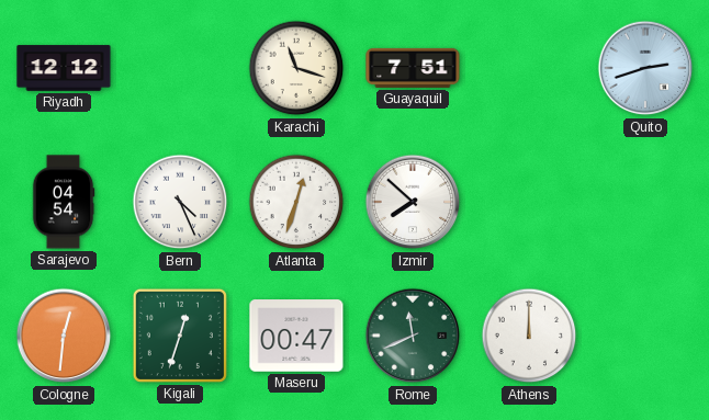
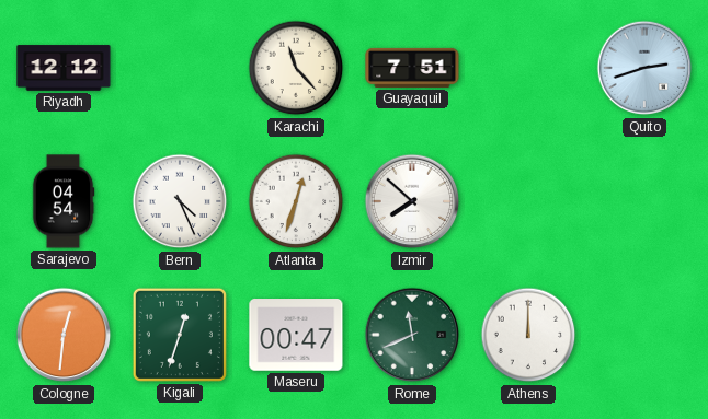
Karachi: 11:18 -> 11:23 (296, 68)
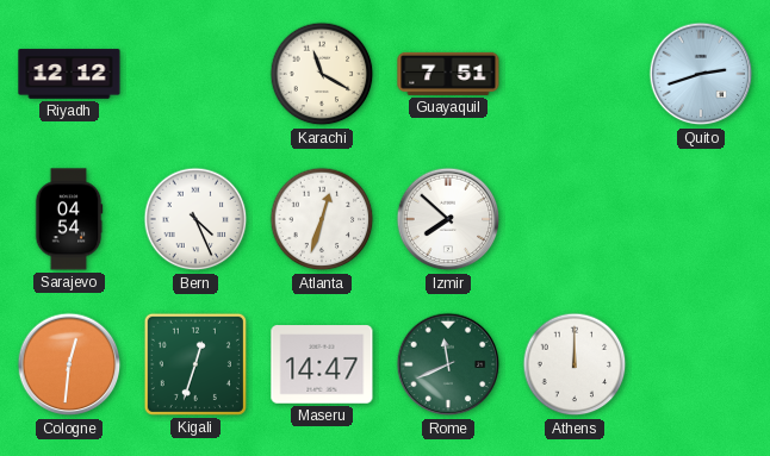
Karachi: 11:23 -> 11:20 (322, 74)
Maseru: 00:47 -> 14:47 (322, 364)
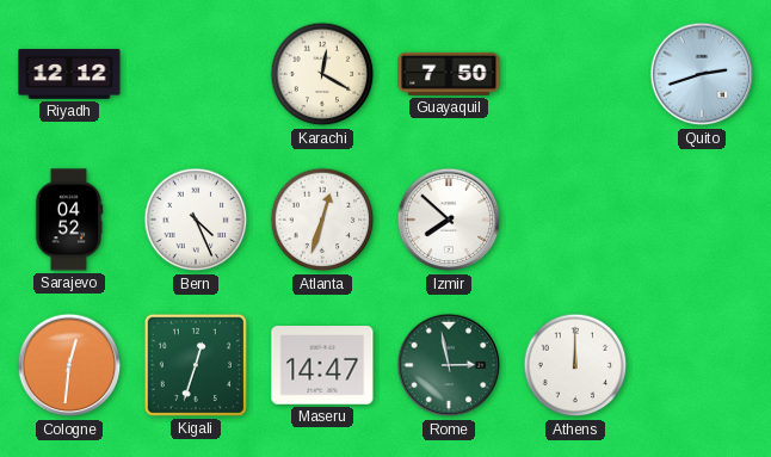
Karachi: 11:20 -> 12:20 (322, 74)
Guayaquil: 7:51 -> 7:50 (449, 74)
Sarajevo: 04:54 -> 04:52 (69, 220)
Rome: 11:41 -> 2:58 (449, 365)
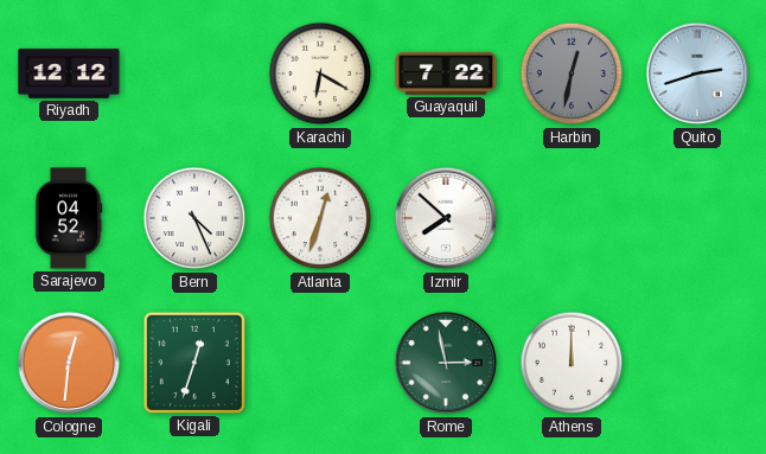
Karachi: 12:20 -> 6:20 (320, 73)
Guayaquil: 7:50 -> 7:22 (446, 73)
Harbin: none -> 12:32 (572, 73)
Maseru: 14:47 -> none (322, 365)
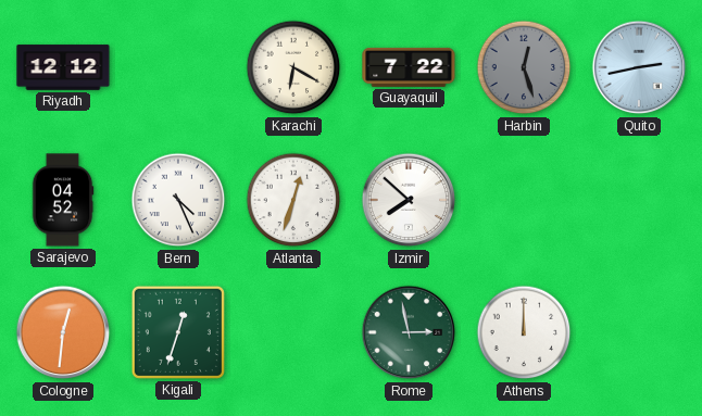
Harbin: 12:32 -> 12:27 (524, 67)
Quito: 2:42 -> 2:43 (639, 67)
